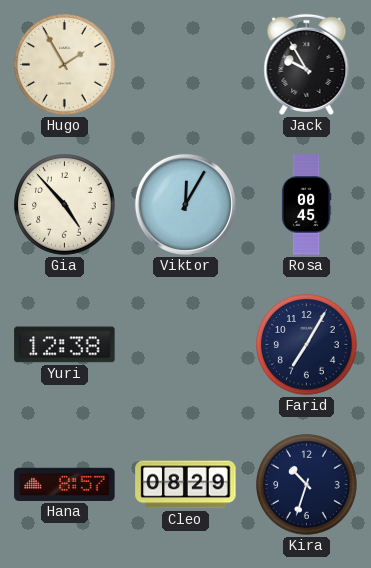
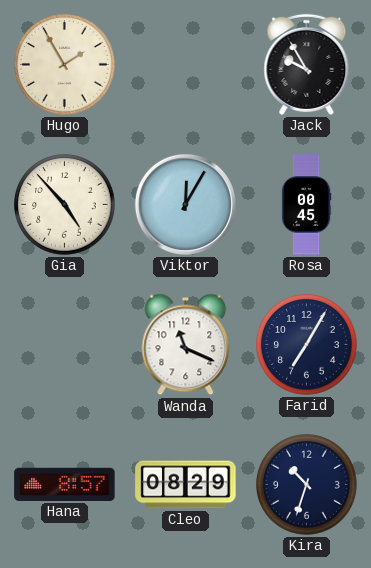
Yuri: 12:38 -> none (65, 345)
Wanda: none -> 11:19 (186, 345)
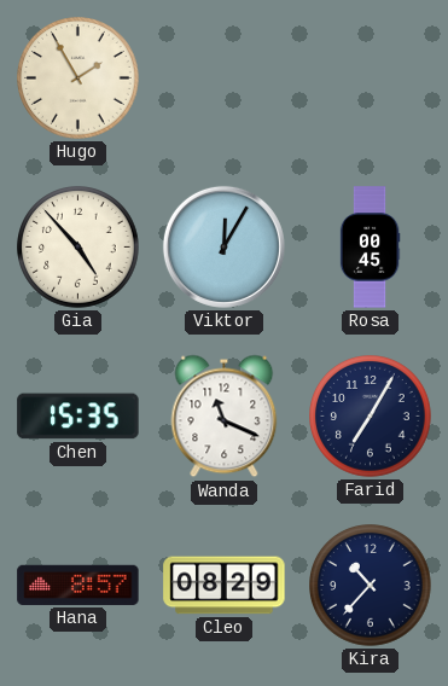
Jack: 9:55 -> none (307, 64)
Chen: none -> 15:35 (78, 417)
Kira: 10:33 -> 10:37 (371, 586)
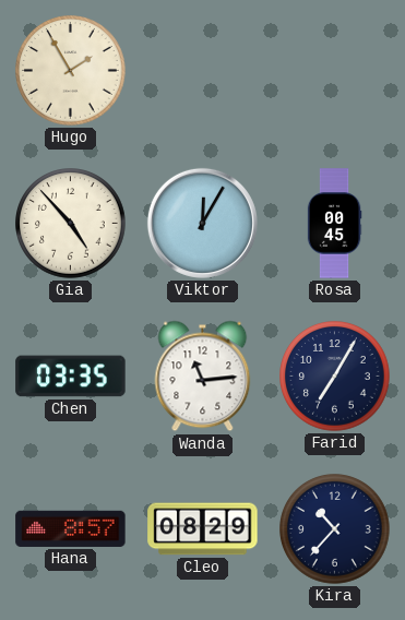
Chen: 15:35 -> 03:35 (71, 377)
Wanda: 11:19 -> 11:14 (203, 377)
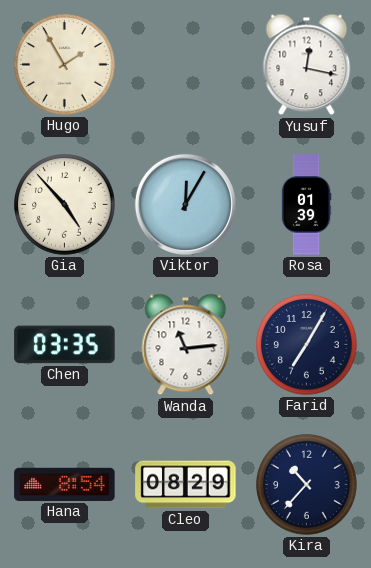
Yusuf: none -> 12:17 (307, 65)
Rosa: 00:45 -> 01:39 (306, 205)
Hana: 8:57 -> 8:54 (65, 484)
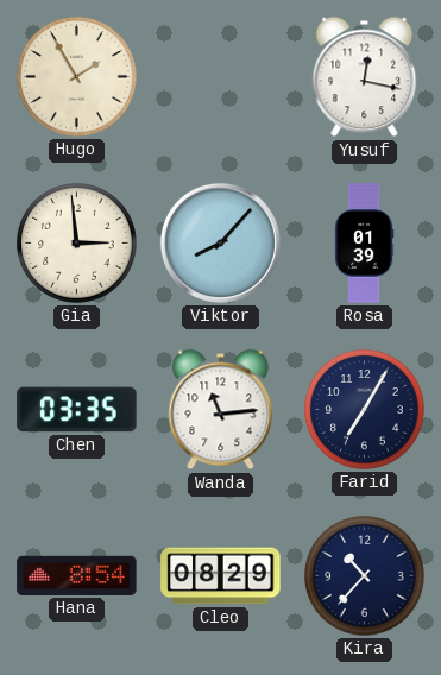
Gia: 4:53 -> 2:59 (77, 244)
Viktor: 12:05 -> 8:07 (220, 242)
